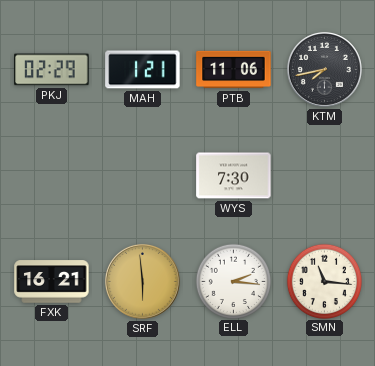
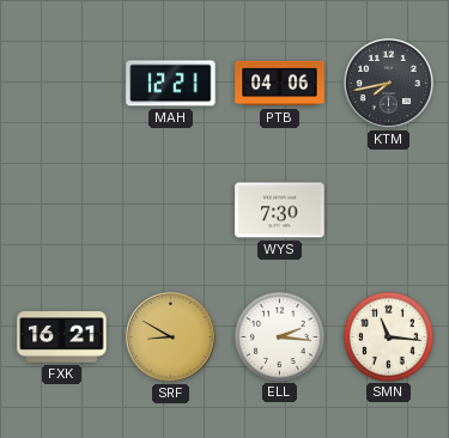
PKJ: 02:29 -> none (52, 70)
MAH: 1:21 -> 12:21 (171, 84)
PTB: 11:06 -> 04:06 (280, 84)
SRF: 5:59 -> 8:50 (171, 337)
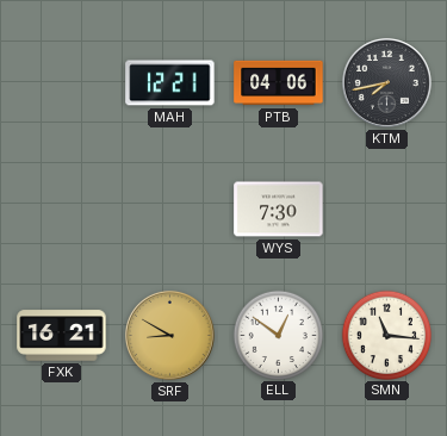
ELL: 2:16 -> 12:51 (278, 335)
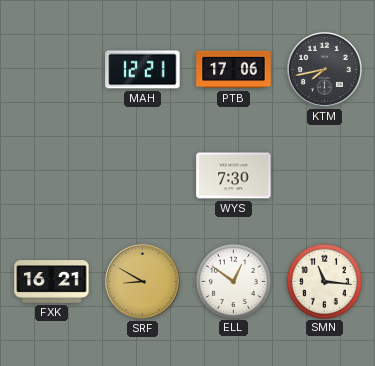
PTB: 04:06 -> 17:06 (234, 70)
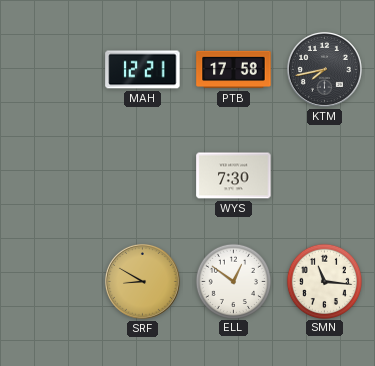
PTB: 17:06 -> 17:58 (234, 70)
FXK: 16:21 -> none (52, 282)
